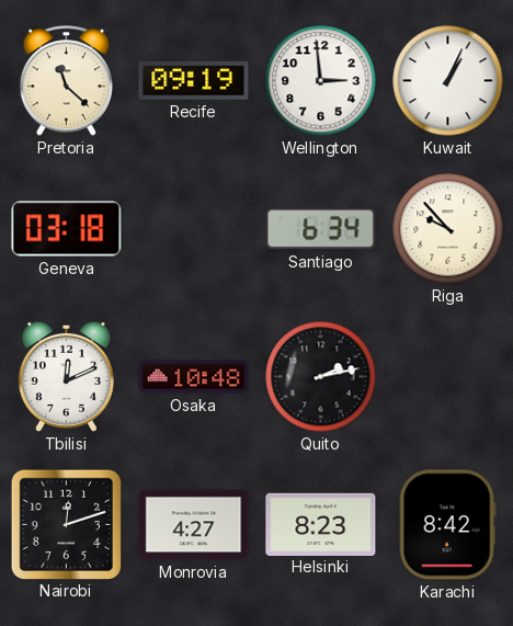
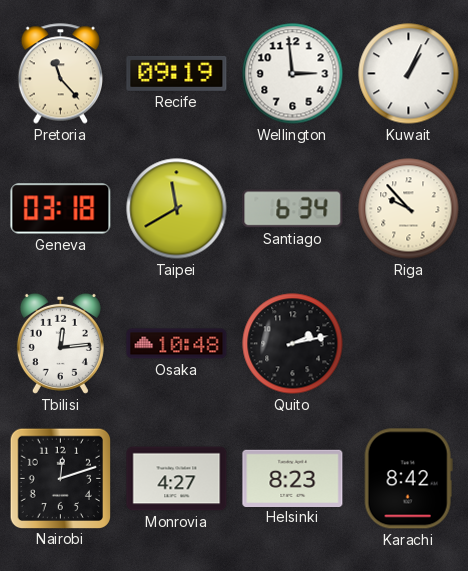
Pretoria: 11:22 -> 11:23 (61, 74)
Taipei: none -> 11:40 (177, 209)
Tbilisi: 12:11 -> 12:14 (60, 343)
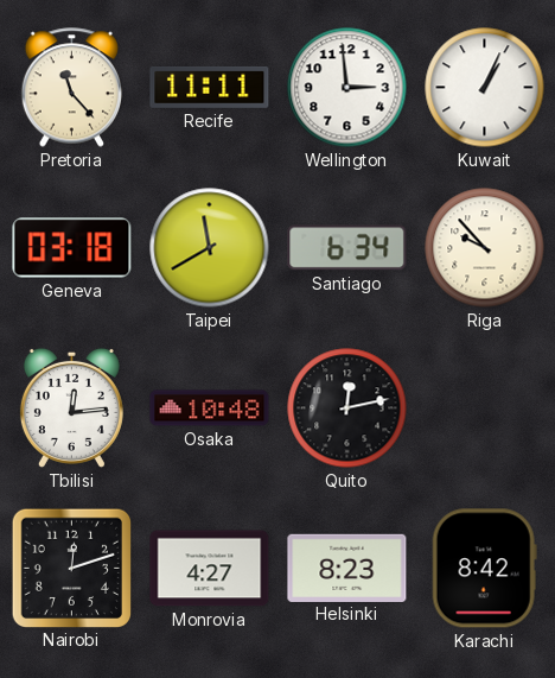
Recife: 09:19 -> 11:11 (210, 87)
Quito: 2:13 -> 12:13 (347, 408)
